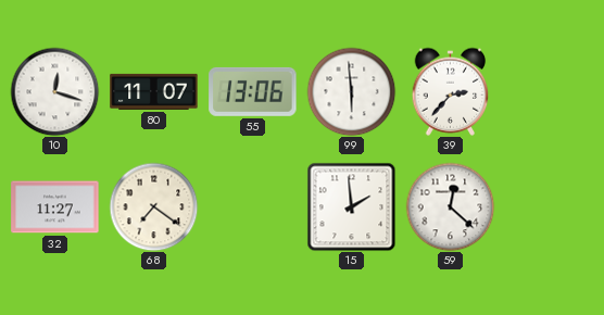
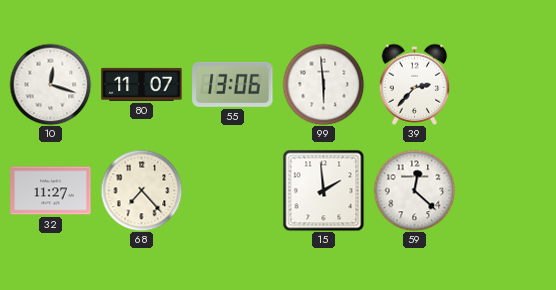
68: 7:21 -> 7:23 (141, 190)
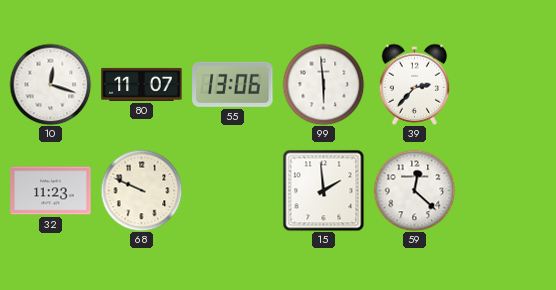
32: 11:27 -> 11:23 (51, 191)
68: 7:23 -> 9:49 (141, 190)
